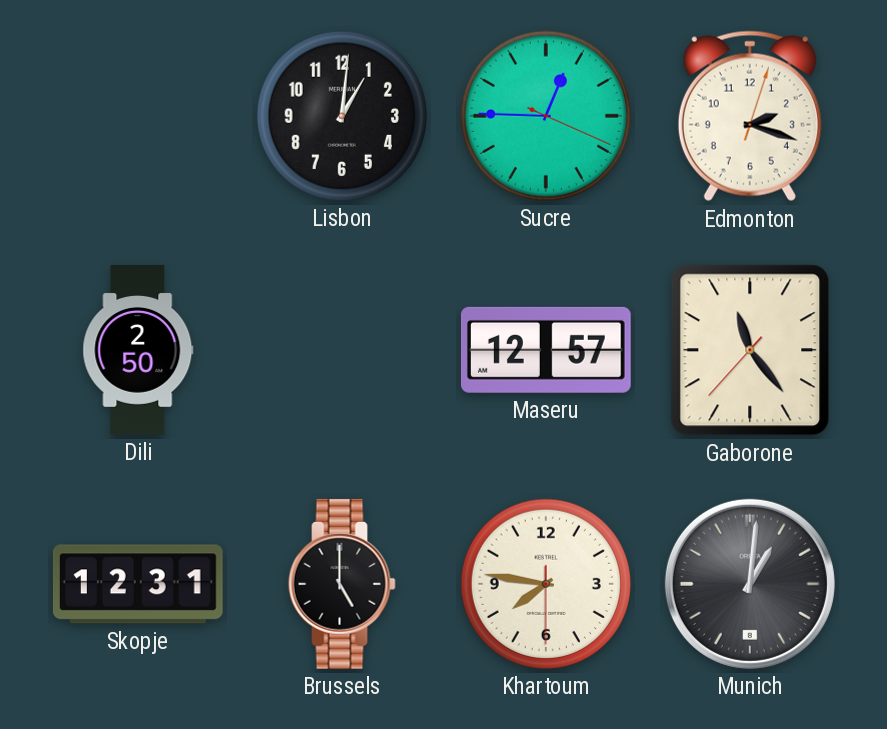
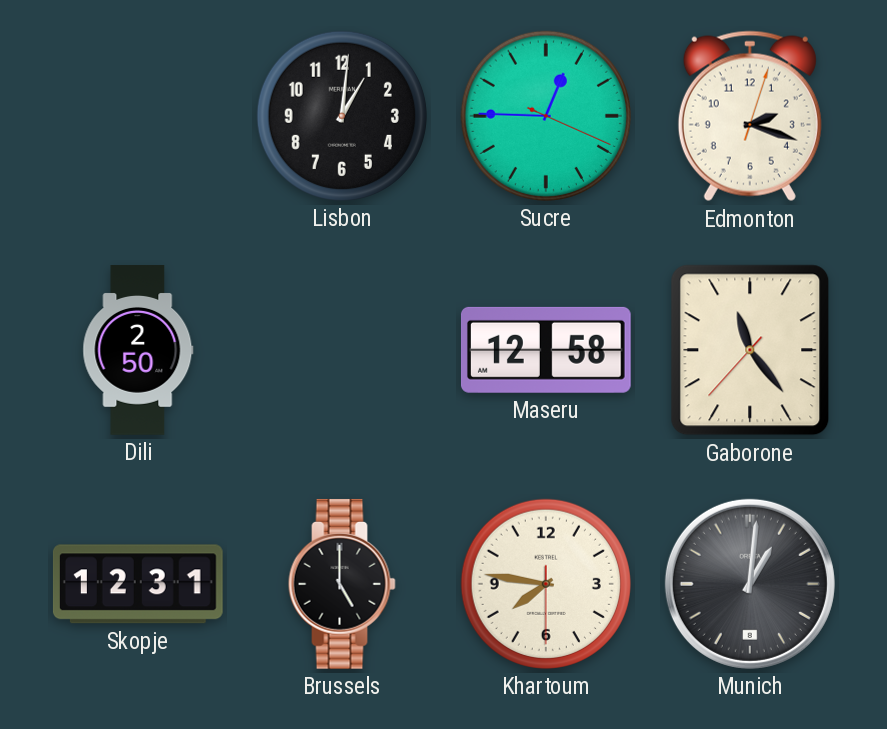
Maseru: 12:57 -> 12:58 (546, 350)
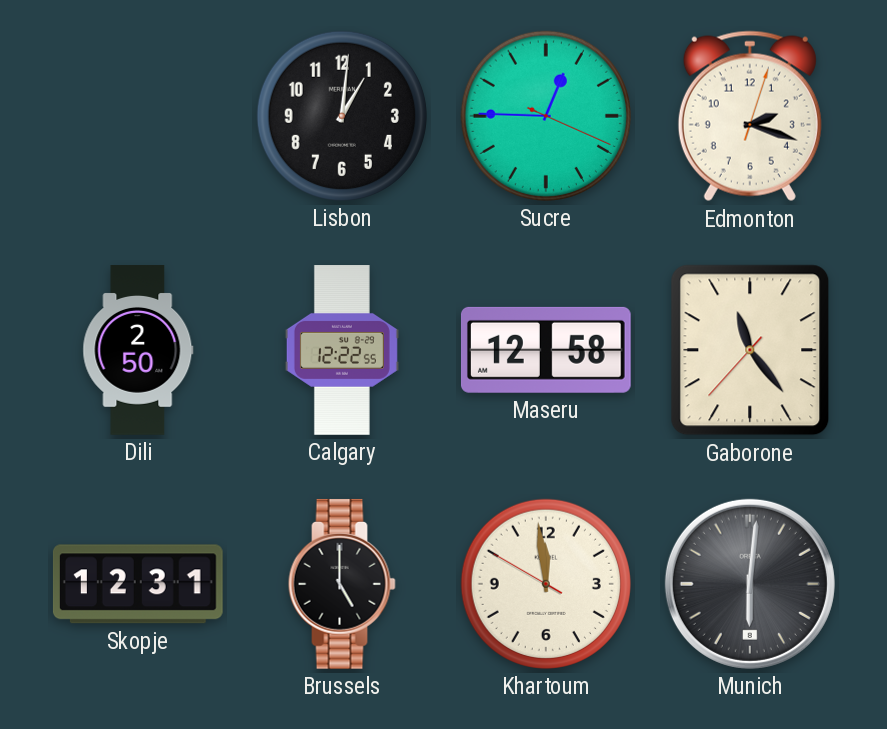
Calgary: none -> 12:22 (342, 350)
Khartoum: 7:46 -> 11:58 (546, 584)
Munich: 1:01 -> 6:01 (750, 584)
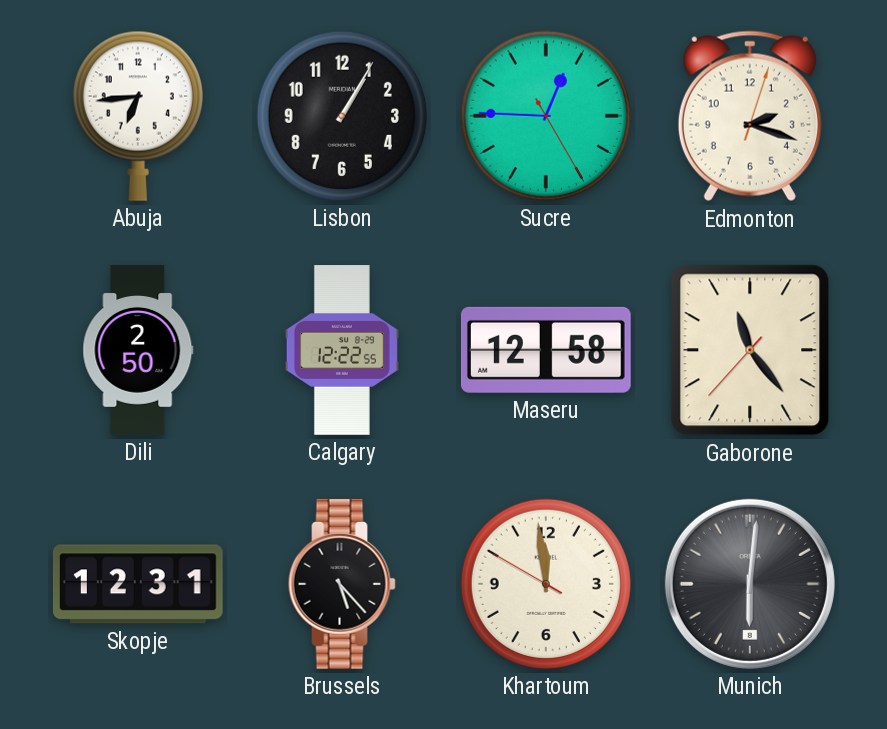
Abuja: none -> 6:44 (138, 116)
Lisbon: 1:01 -> 1:05 (342, 116)
Sucre: 12:45:19 -> 12:45:25 (546, 116)
Brussels: 5:00 -> 5:23 (342, 584)
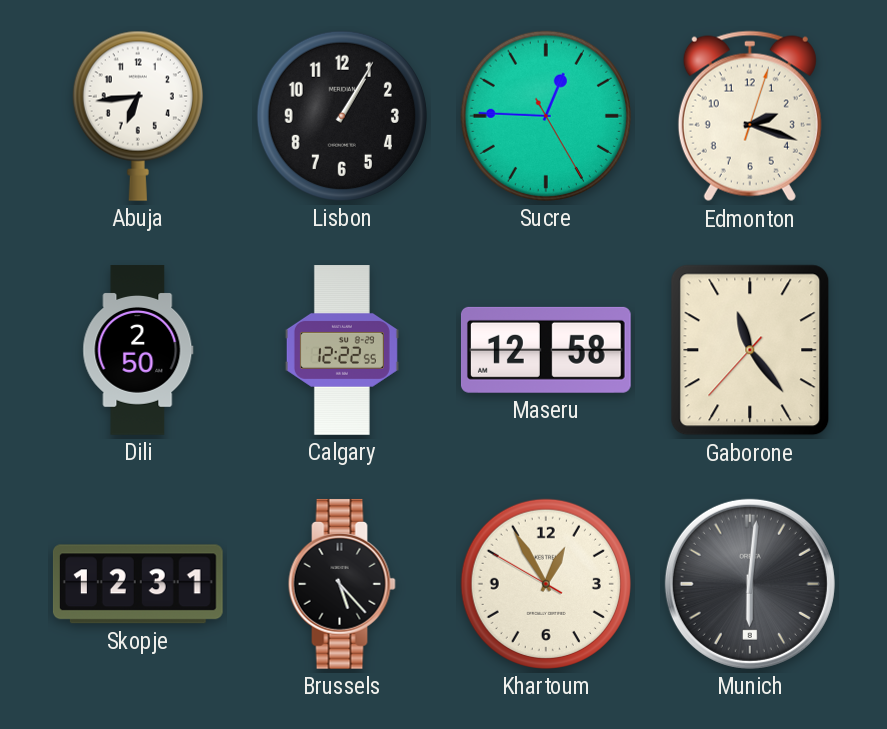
Khartoum: 11:58 -> 12:54 (546, 584)
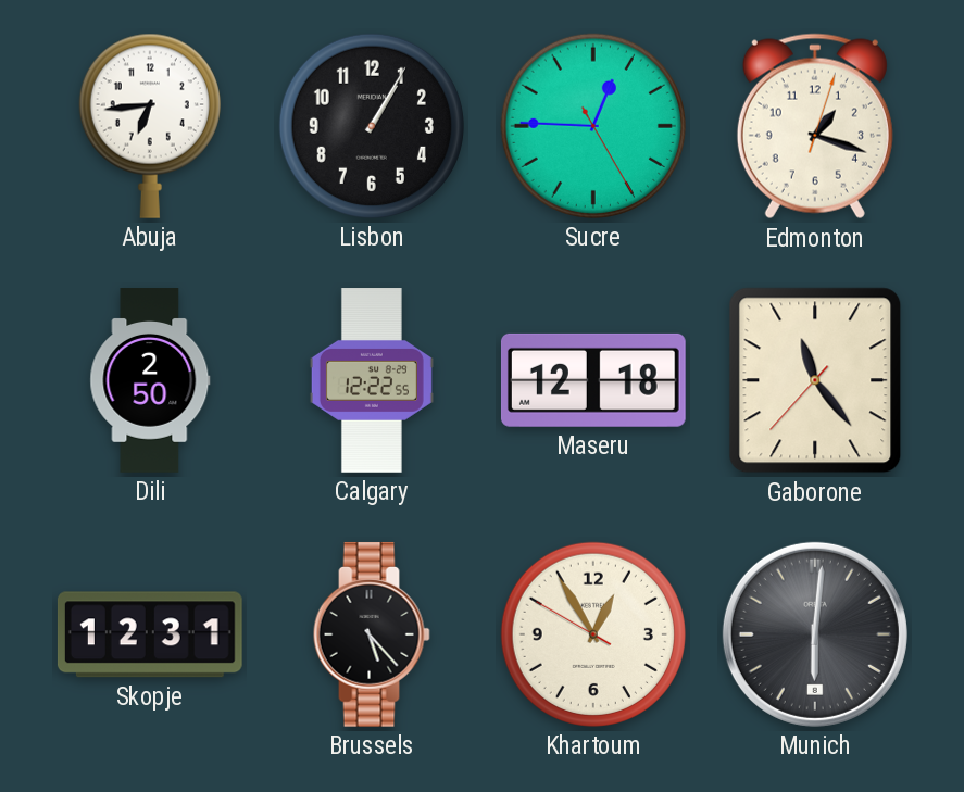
Edmonton: 2:18 -> 1:18 (815, 126)
Maseru: 12:58 -> 12:18 (593, 380)
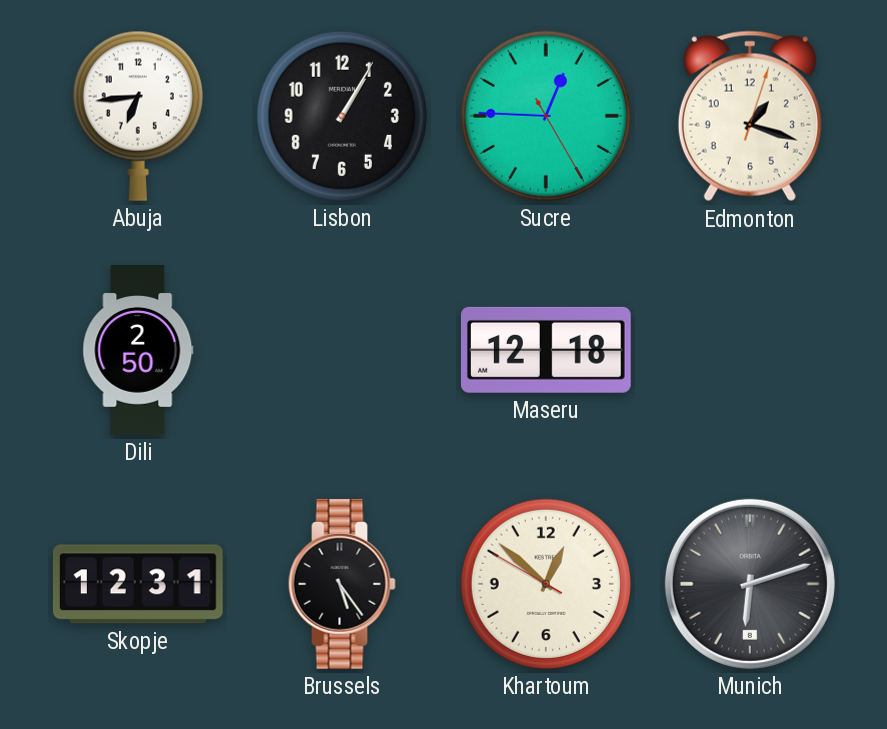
Calgary: 12:22 -> none (372, 380)
Gaborone: 11:23 -> none (815, 380)
Brussels: 5:23 -> 5:24 (342, 584)
Khartoum: 12:54 -> 12:51 (546, 584)
Munich: 6:01 -> 6:12 (750, 584)
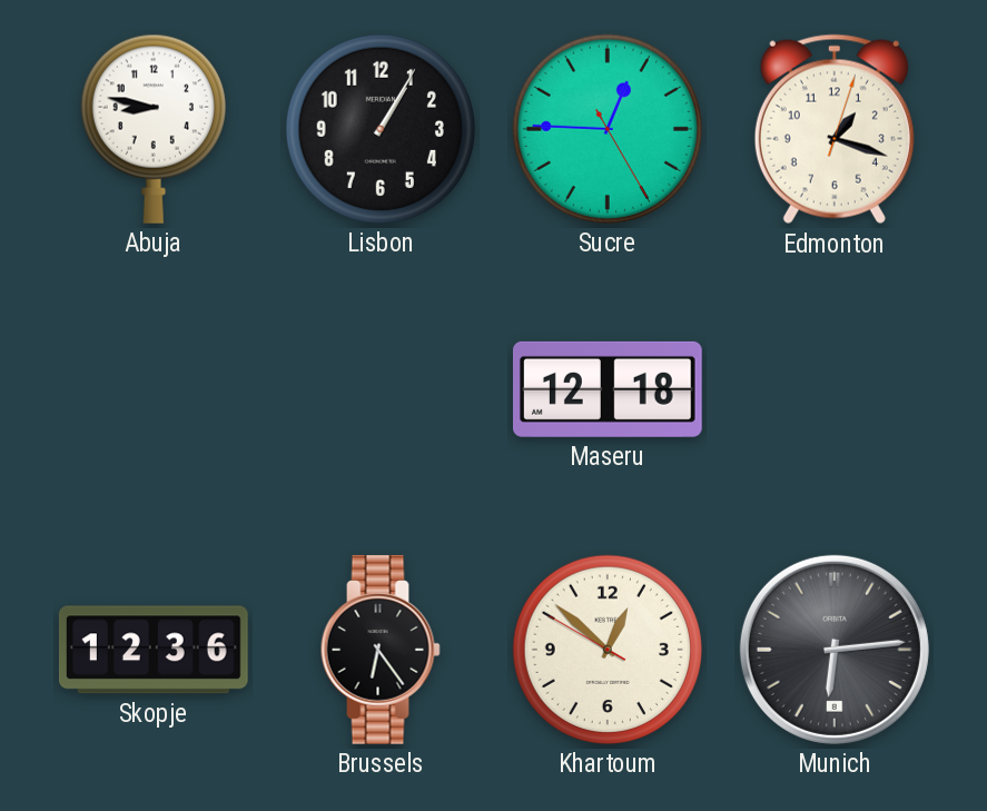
Abuja: 6:44 -> 8:47 (154, 129)
Dili: 2:50 -> none (138, 350)
Skopje: 12:31 -> 12:36 (154, 650)
Brussels: 5:24 -> 6:24 (381, 650)
Munich: 6:12 -> 6:14 (835, 650)
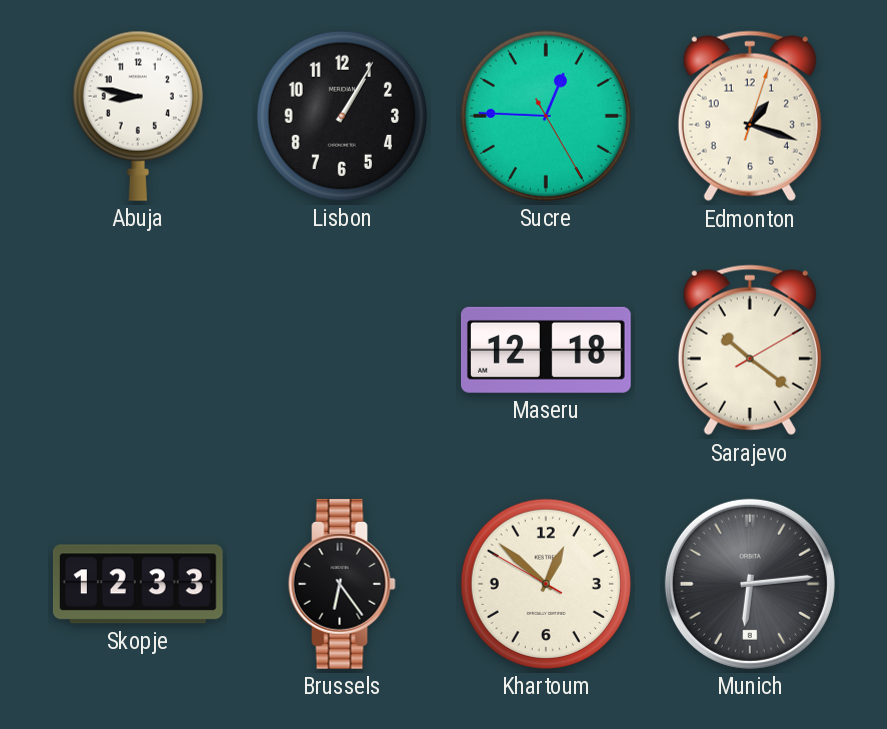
Sarajevo: none -> 10:21 (750, 350)
Skopje: 12:36 -> 12:33 (138, 584)
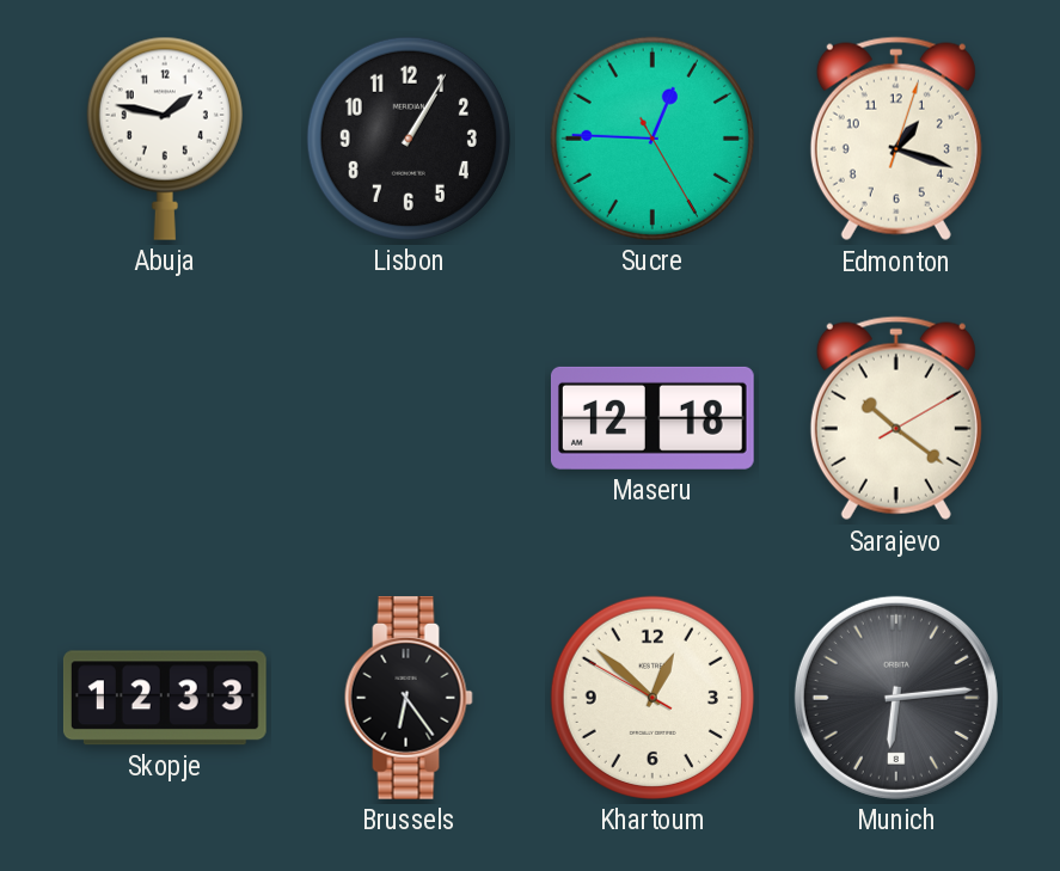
Abuja: 8:47 -> 1:47 (165, 139)
